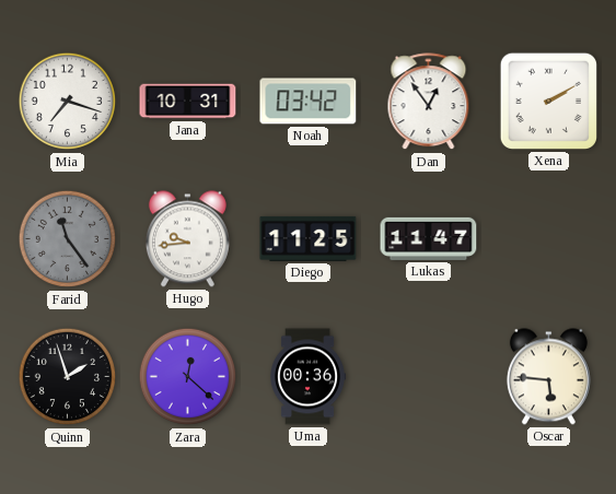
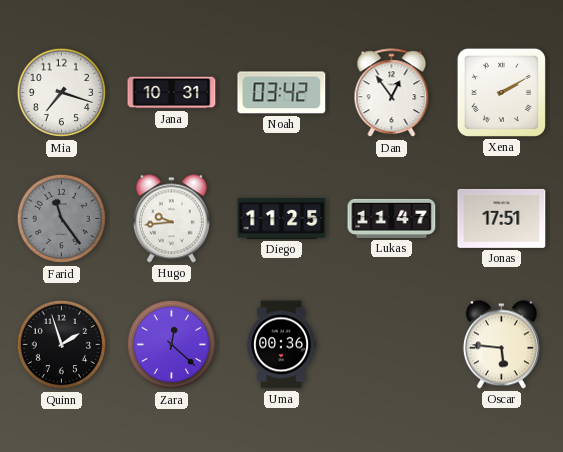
Jonas: none -> 17:51 (502, 218)
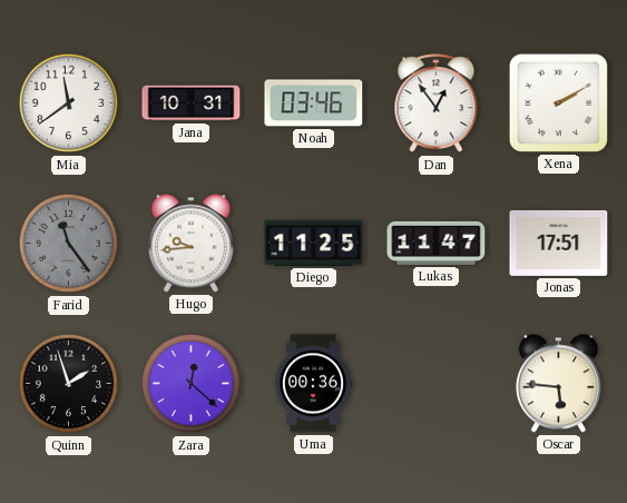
Mia: 7:18 -> 11:39 (69, 103)
Noah: 03:42 -> 03:46 (314, 103)
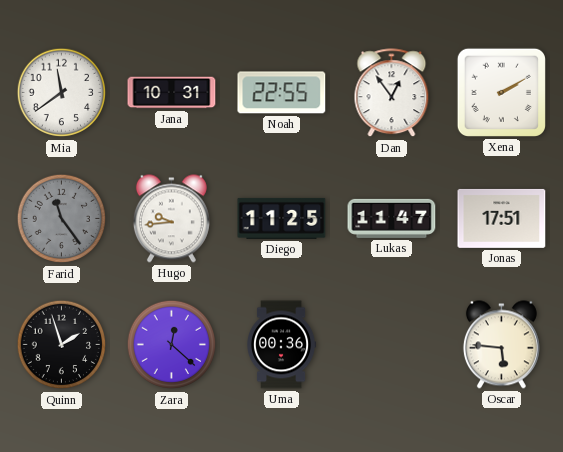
Noah: 03:46 -> 22:55 (282, 93)
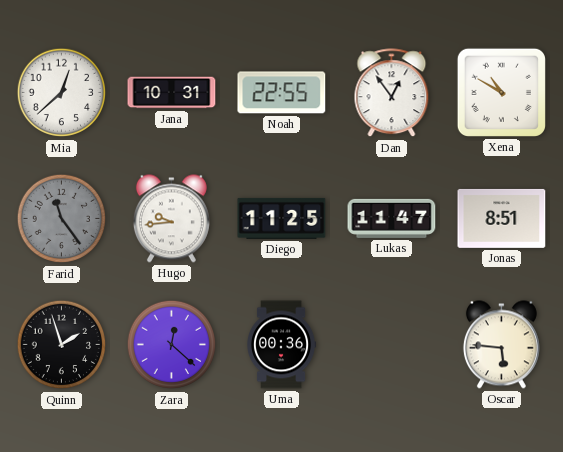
Mia: 11:39 -> 12:38 (62, 93)
Xena: 2:10 -> 10:50 (501, 92)
Jonas: 17:51 -> 8:51 (502, 218)
